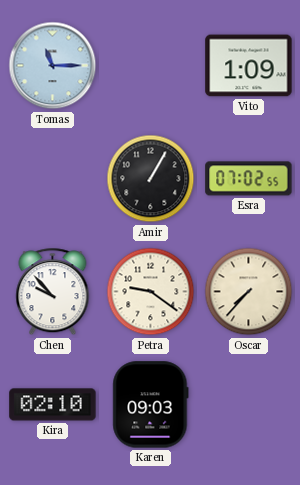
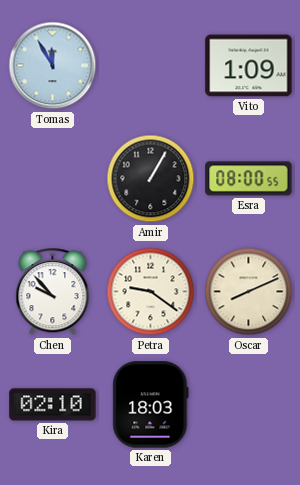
Tomas: 11:15 -> 11:55 (53, 66)
Esra: 07:02 -> 08:00 (249, 179)
Oscar: 7:37 -> 8:11 (249, 292)
Karen: 09:03 -> 18:03 (151, 405)
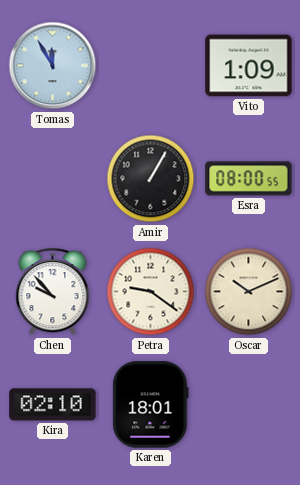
Oscar: 8:11 -> 10:11 (249, 292)
Karen: 18:03 -> 18:01 (151, 405)
